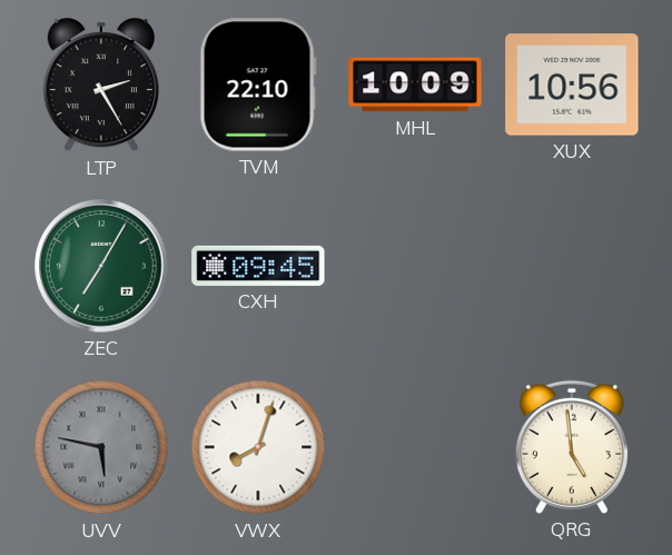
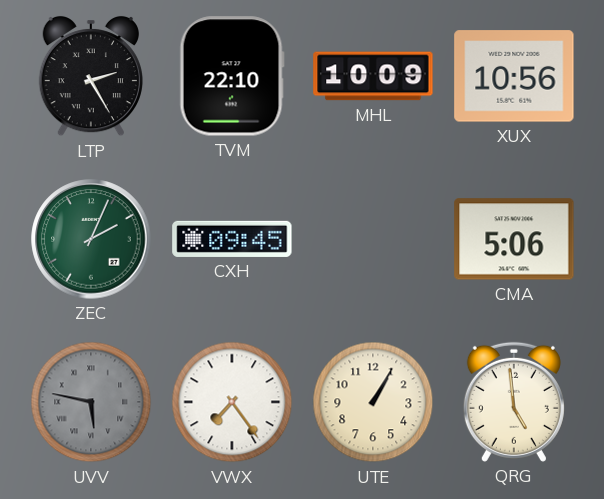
ZEC: 7:05 -> 2:04 (91, 239)
CMA: none -> 5:06 (514, 239)
VWX: 8:03 -> 7:24 (232, 402)
UTE: none -> 1:05 (373, 402)
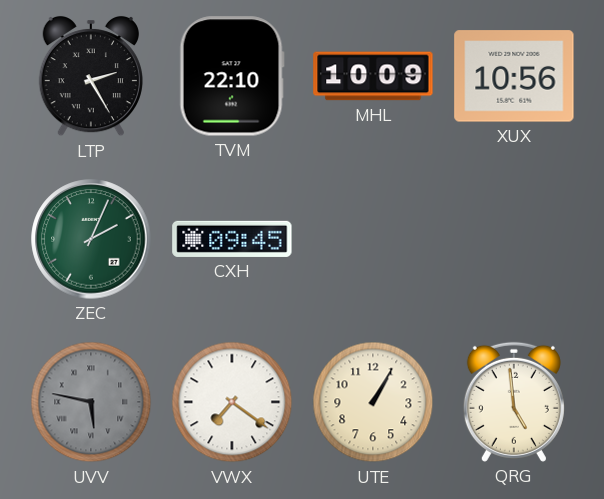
CMA: 5:06 -> none (514, 239)
VWX: 7:24 -> 7:21 (232, 402)
